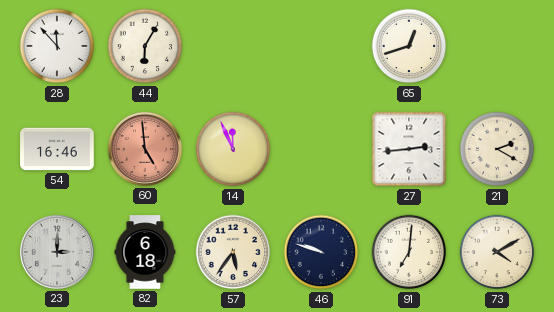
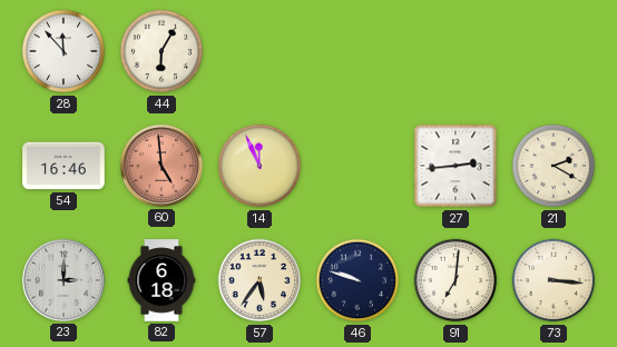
65: 12:42 -> none (409, 46)
73: 4:10 -> 3:16 (554, 280)
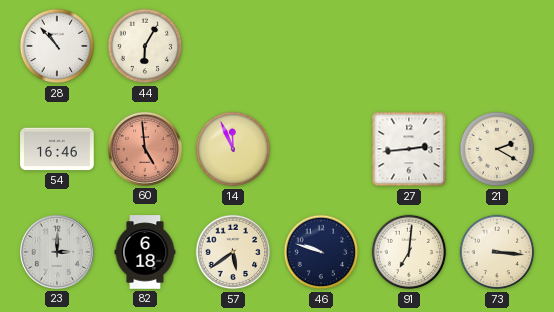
28: 11:53 -> 10:53 (57, 46)
57: 5:36 -> 5:39 (233, 252)
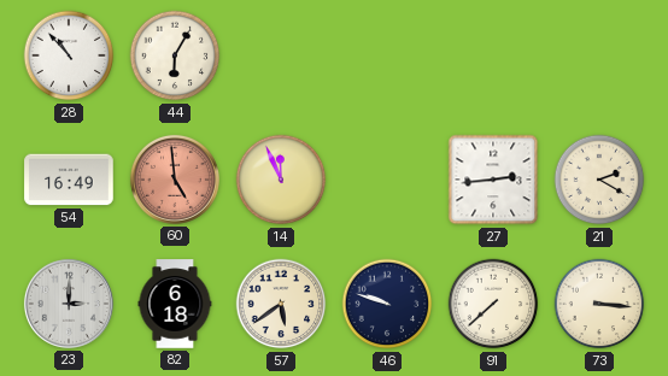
54: 16:46 -> 16:49 (69, 180)
91: 7:01 -> 7:38 (493, 304)
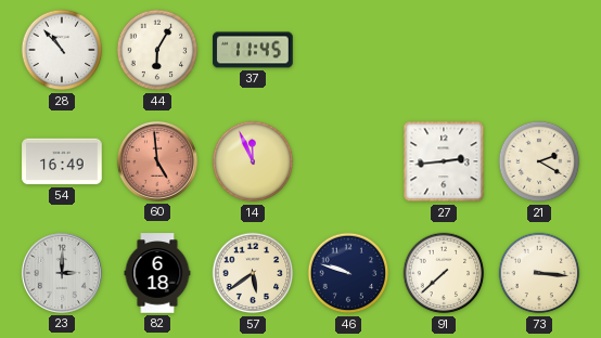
37: none -> 11:45 (253, 50)
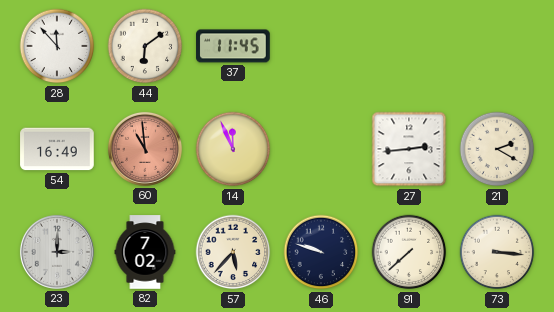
28: 10:53 -> 11:53 (57, 46)
44: 6:05 -> 6:09 (145, 46)
60: 4:59 -> 10:59 (145, 149)
82: 6:18 -> 7:02 (145, 252)
57: 5:39 -> 5:37 (233, 252)
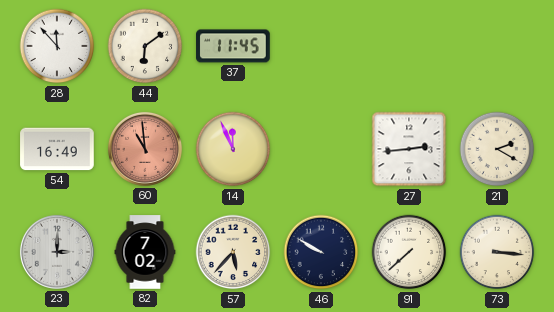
46: 9:48 -> 9:50 (321, 252)
